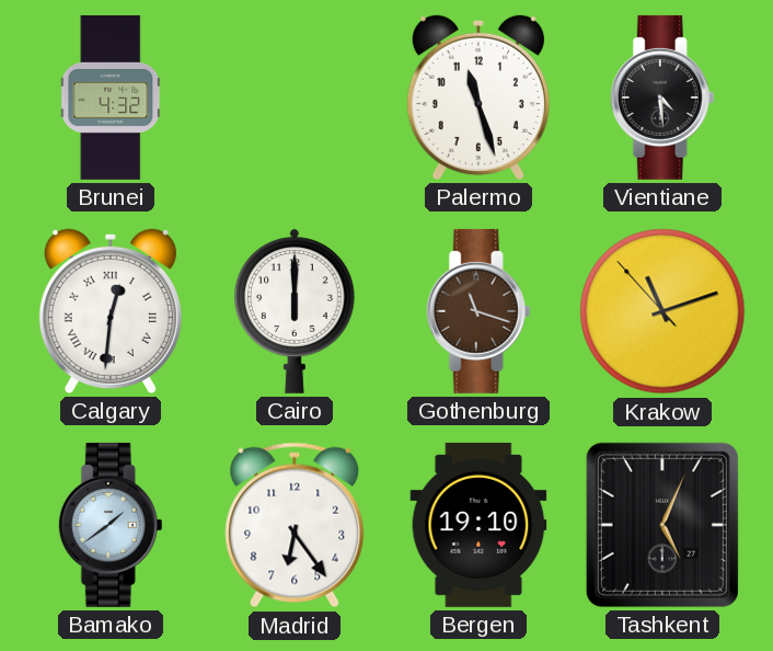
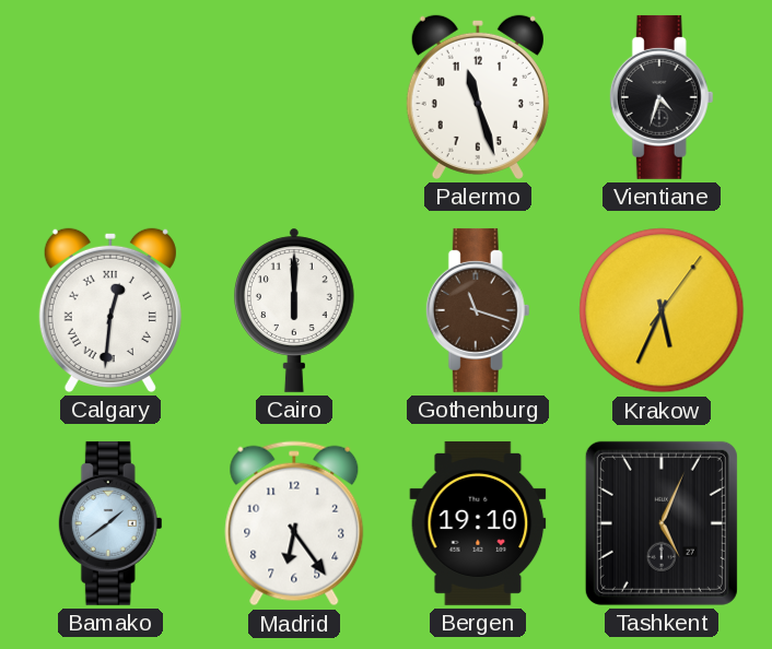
Brunei: 4:32 -> none (112, 98)
Vientiane: 4:29 -> 4:33 (662, 97)
Krakow: 11:11 -> 5:34 (662, 310)
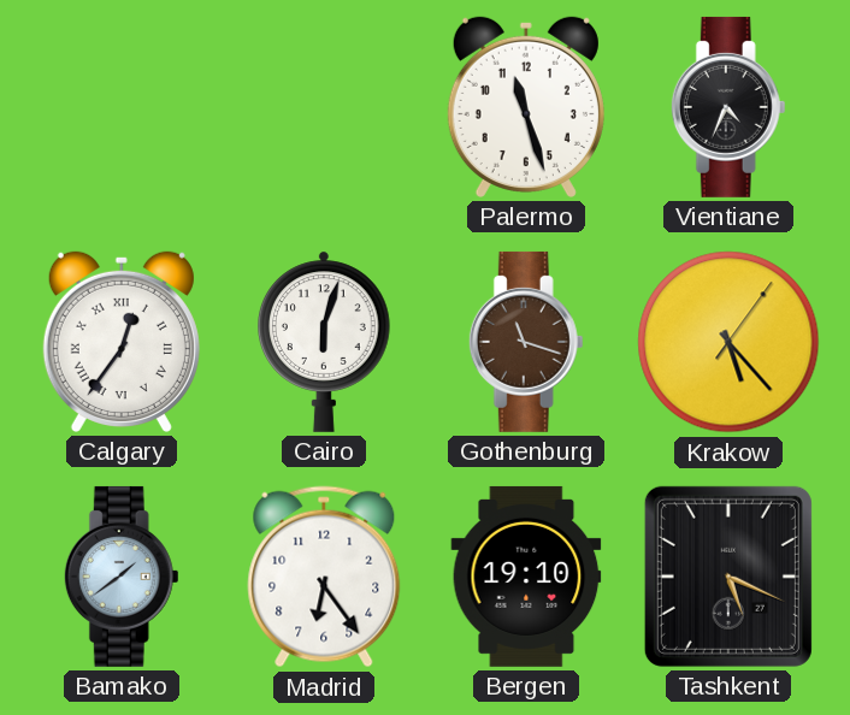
Vientiane: 4:33 -> 4:34 (728, 107)
Calgary: 12:31 -> 12:36 (122, 342)
Cairo: 6:00 -> 6:03 (325, 342)
Krakow: 5:34 -> 5:23 (728, 342)
Tashkent: 5:04 -> 5:19 (728, 577)
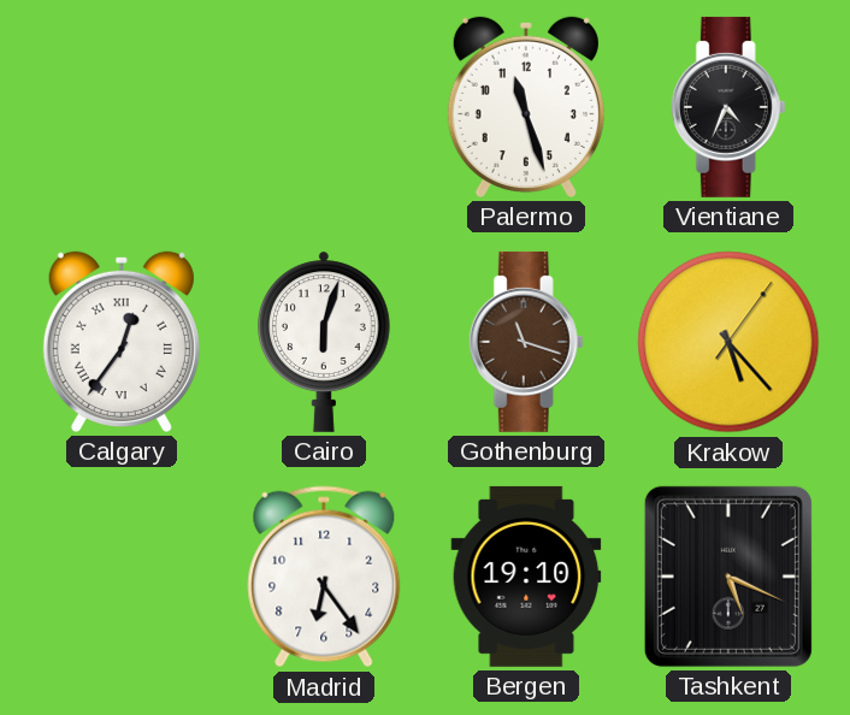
Bamako: 1:39 -> none (122, 577)
